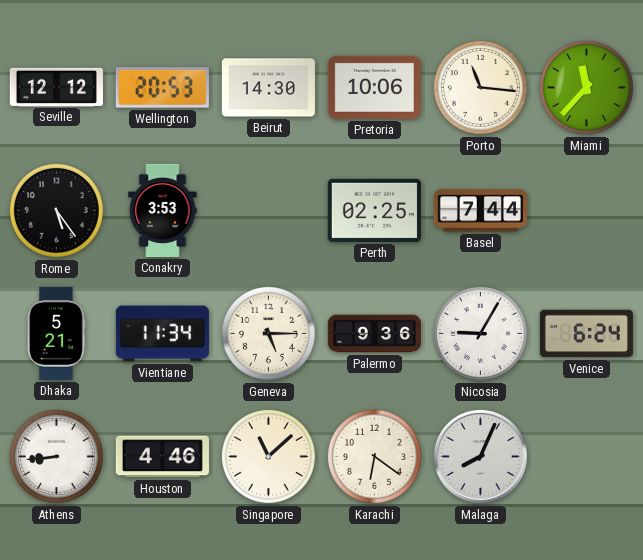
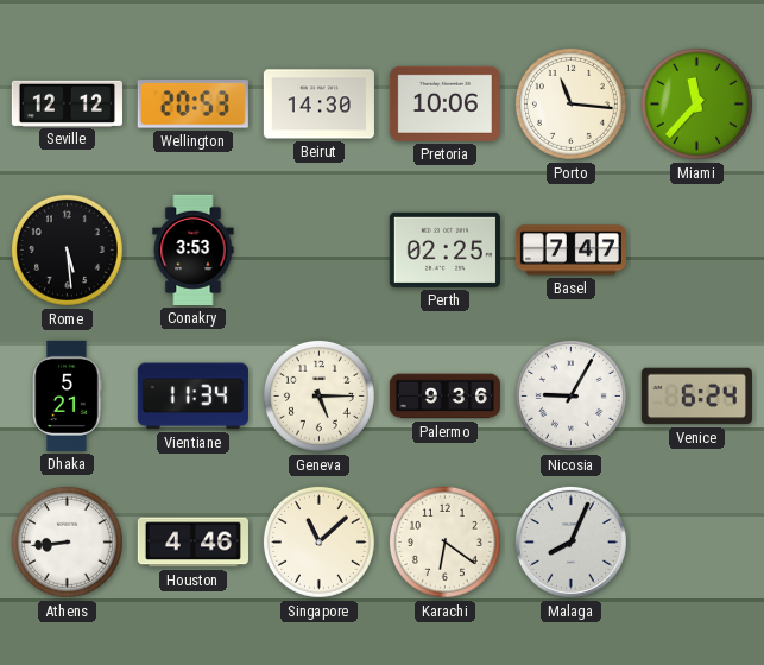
Rome: 5:24 -> 5:29 (67, 249)
Basel: 7:44 -> 7:47 (570, 251)
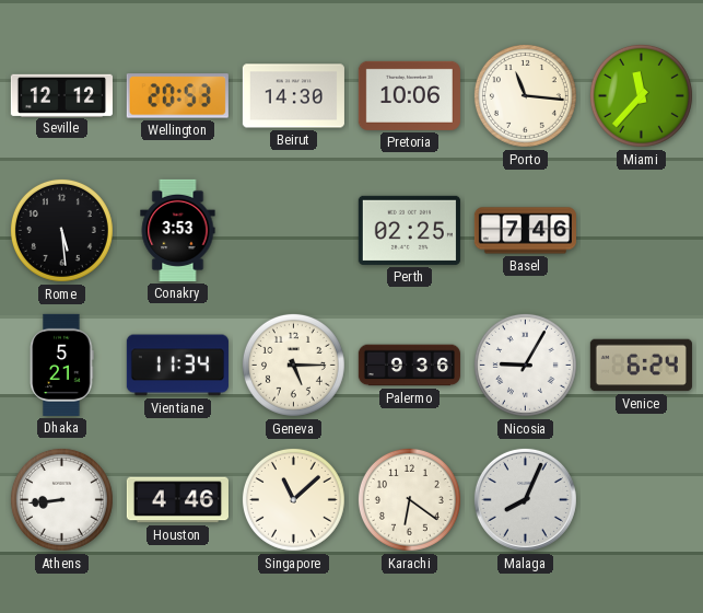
Basel: 7:47 -> 7:46 (525, 231)
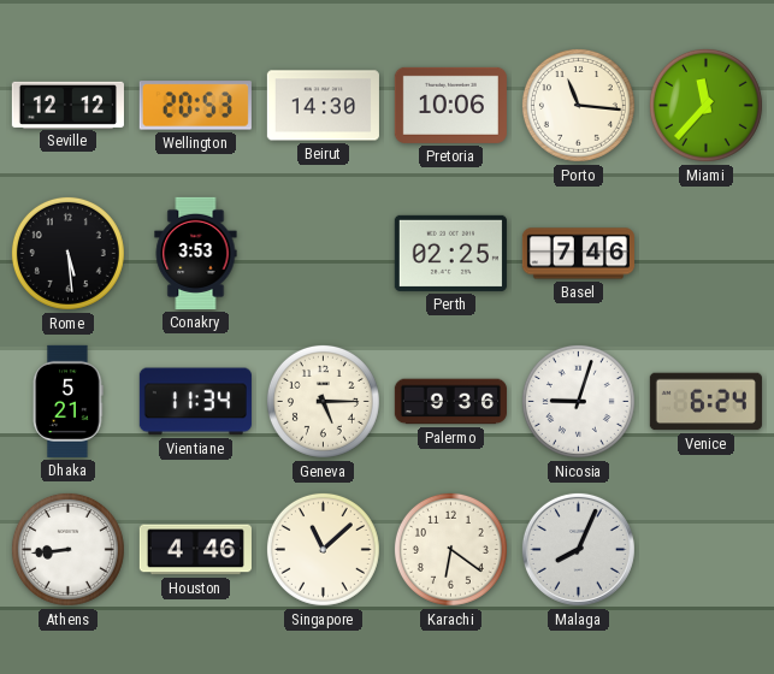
Nicosia: 9:05 -> 9:03 (578, 401)
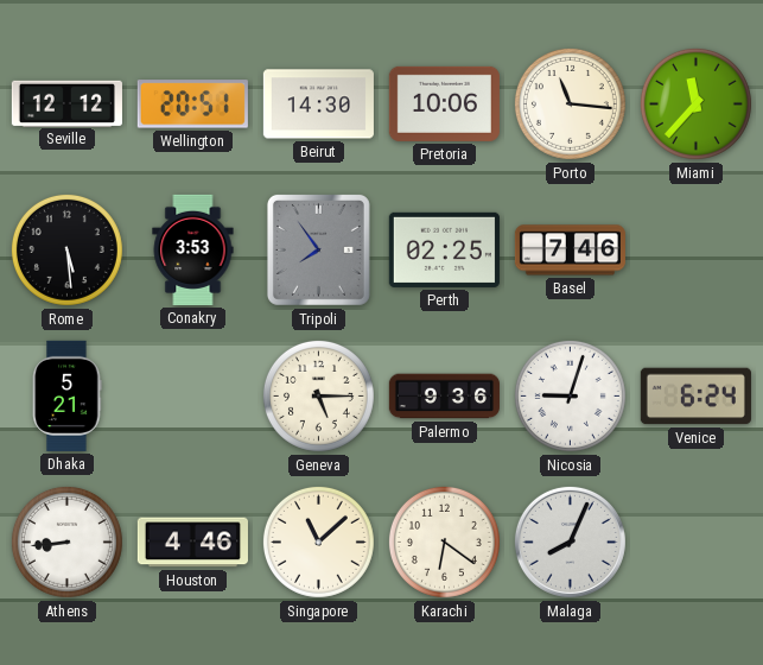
Wellington: 20:53 -> 20:51 (192, 104)
Tripoli: none -> 7:54 (318, 249)
Vientiane: 11:34 -> none (195, 402)
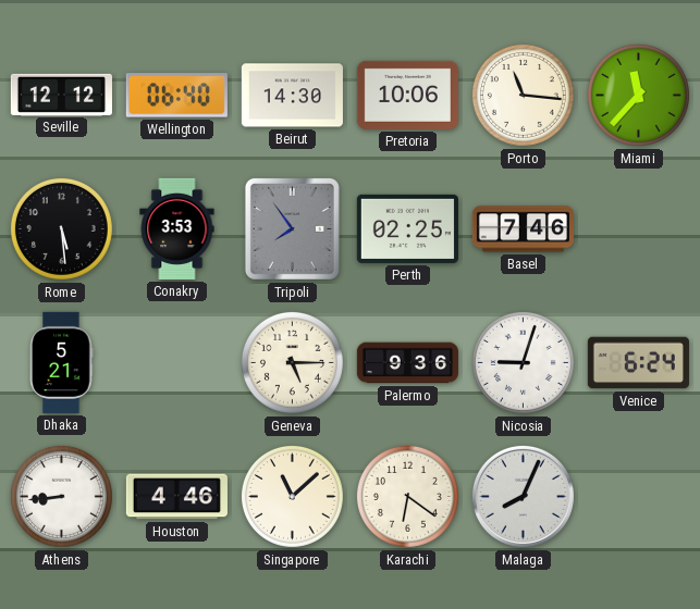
Wellington: 20:51 -> 06:40 (176, 96)
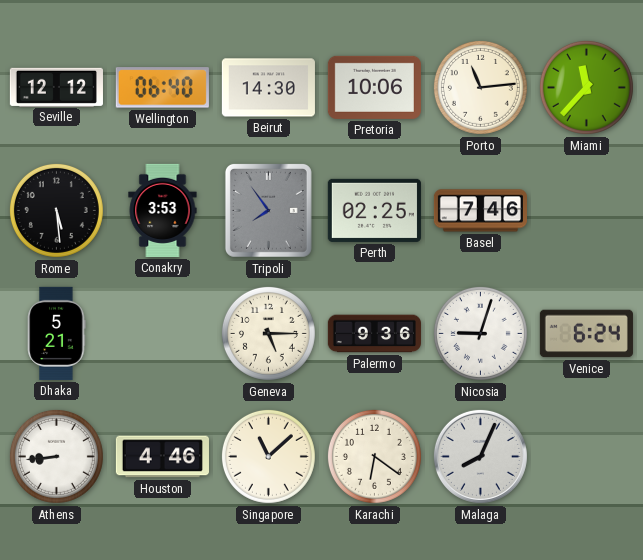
Porto: 11:16 -> 11:14 (480, 87)
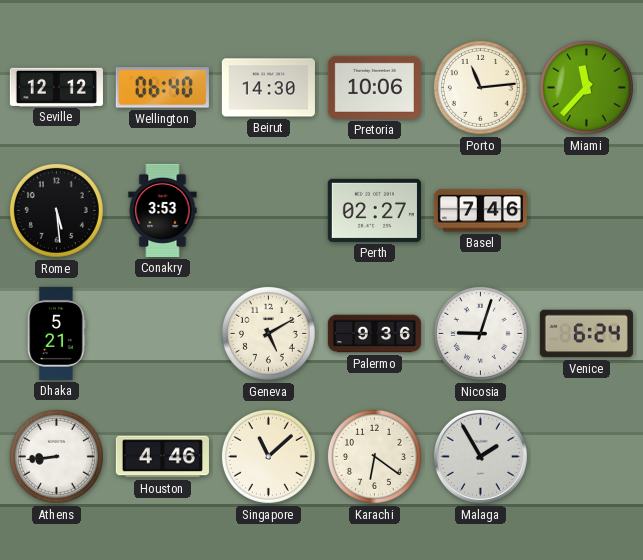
Tripoli: 7:54 -> none (268, 210)
Perth: 02:25 -> 02:27 (374, 210)
Geneva: 5:15 -> 5:10 (268, 333)
Malaga: 8:04 -> 1:55 (480, 456)
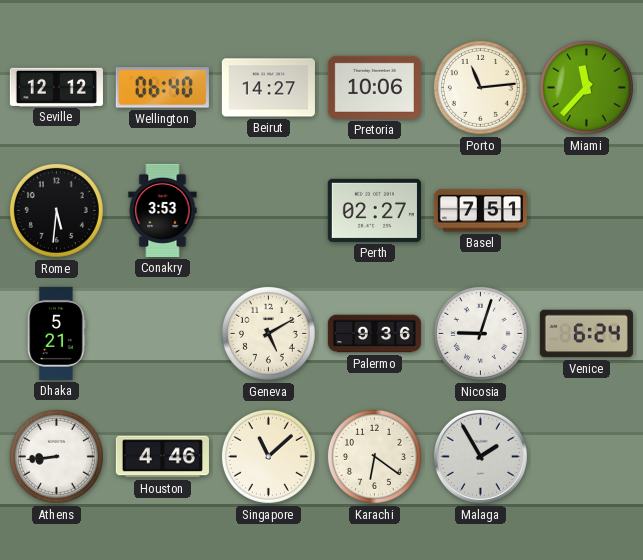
Beirut: 14:30 -> 14:27 (268, 88)
Rome: 5:29 -> 5:31 (56, 210)
Basel: 7:46 -> 7:51 (480, 211)
